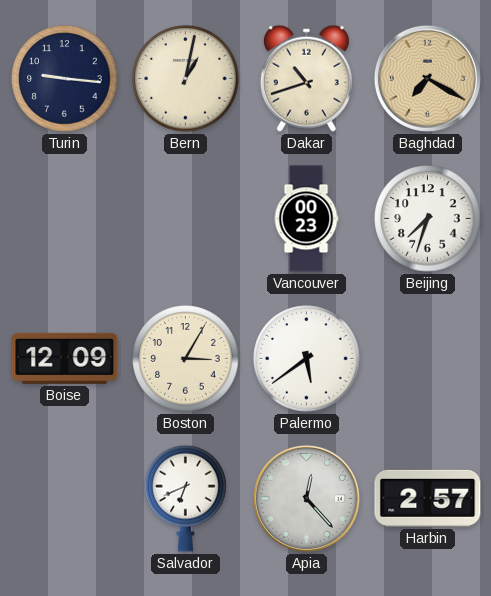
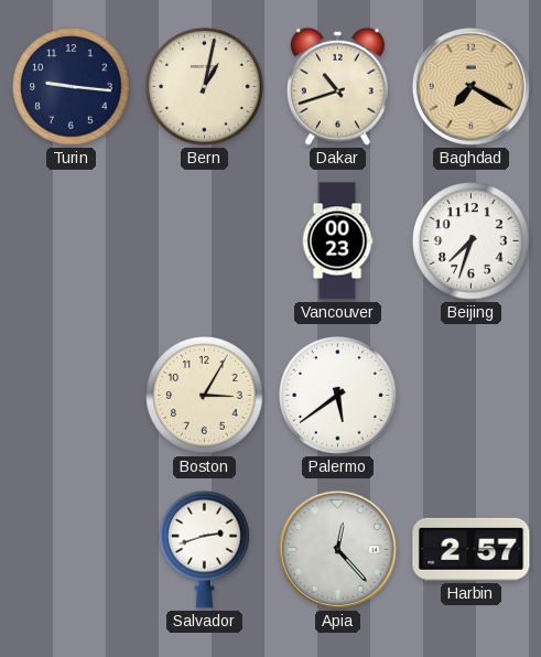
Boise: 12:09 -> none (65, 358)
Salvador: 6:41 -> 2:42 (205, 549)
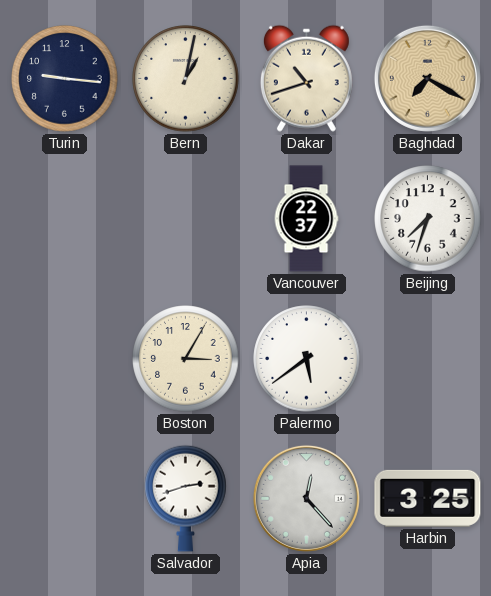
Vancouver: 00:23 -> 22:37 (306, 219)
Harbin: 2:57 -> 3:25 (428, 498)
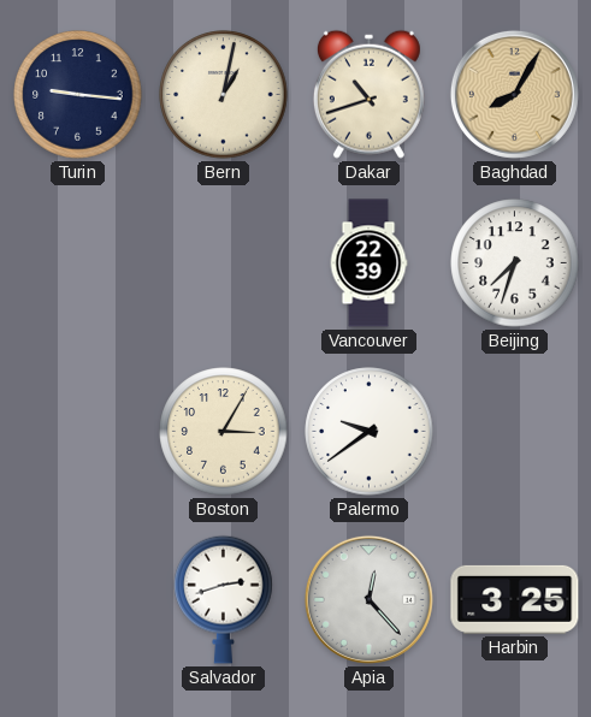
Baghdad: 7:20 -> 8:05 (514, 94)
Vancouver: 22:37 -> 22:39 (368, 263)
Palermo: 5:39 -> 9:39 (370, 432)
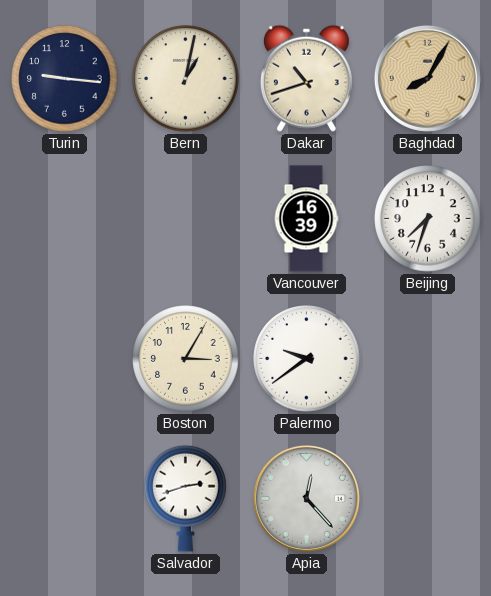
Vancouver: 22:39 -> 16:39 (306, 219)
Harbin: 3:25 -> none (515, 599)
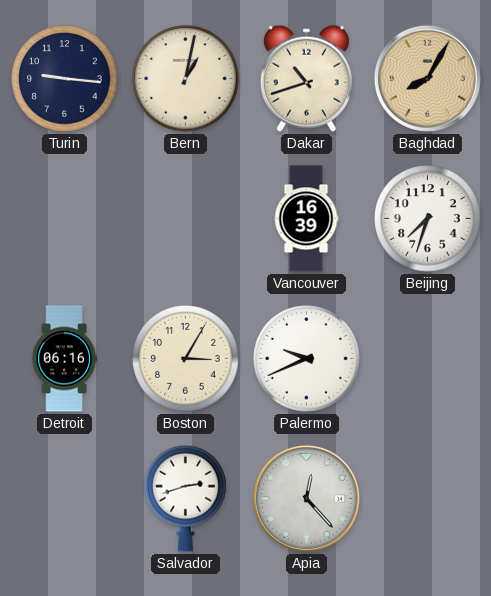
Detroit: none -> 06:16 (64, 359)
Palermo: 9:39 -> 9:41 (307, 359)
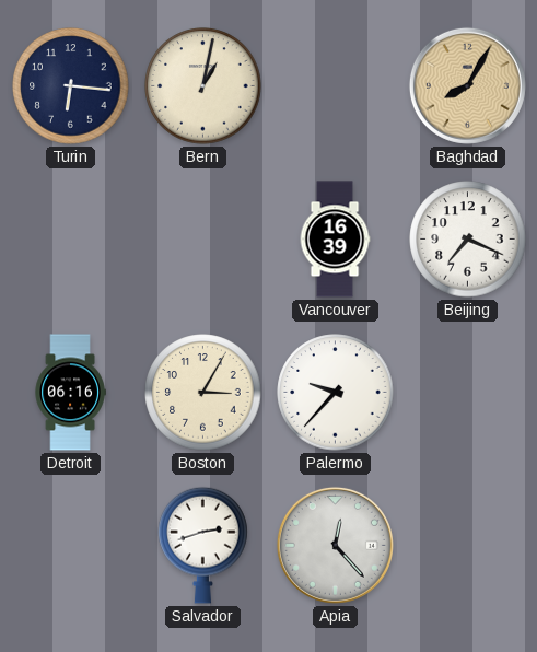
Turin: 9:16 -> 6:16 (71, 86)
Dakar: 10:42 -> none (306, 78)
Beijing: 7:33 -> 7:19 (468, 240)
Palermo: 9:41 -> 9:37 (336, 393)
